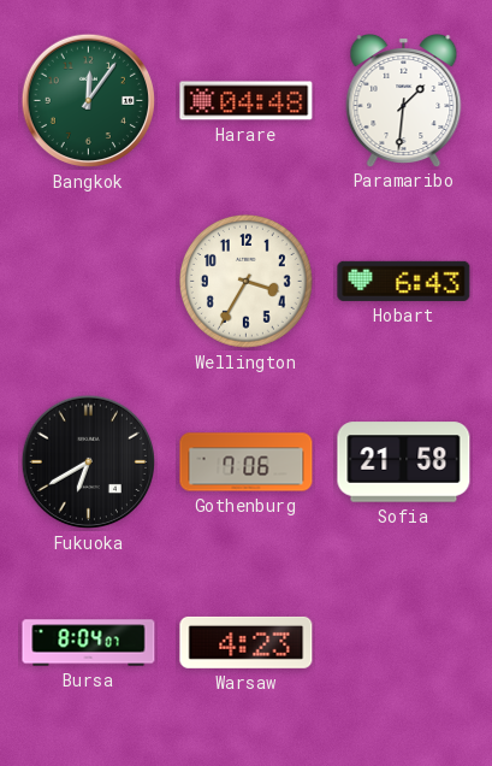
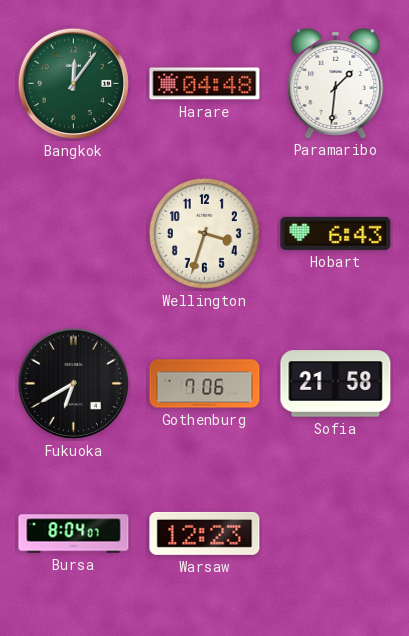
Wellington: 3:35 -> 3:33 (204, 233)
Warsaw: 4:23 -> 12:23 (205, 533)
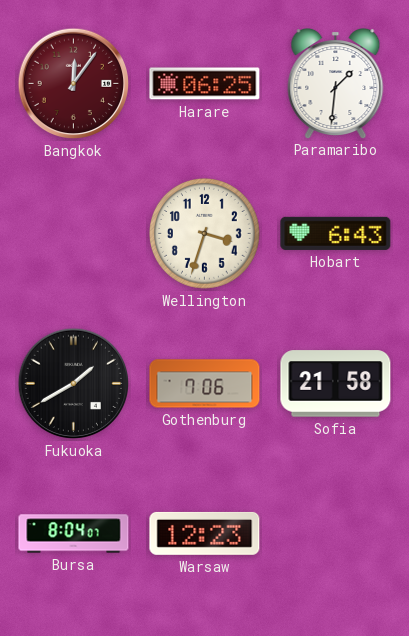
Bangkok dial: green -> burgundy (74, 84)
Harare: 04:48 -> 06:25 (205, 84)
Fukuoka: 6:40 -> 1:40 (74, 384)
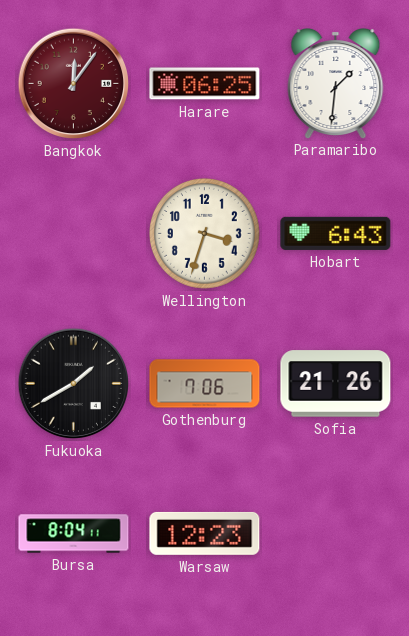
Sofia: 21:58 -> 21:26 (336, 384)
Bursa: 8:04:07 -> 8:04:11 (74, 534)
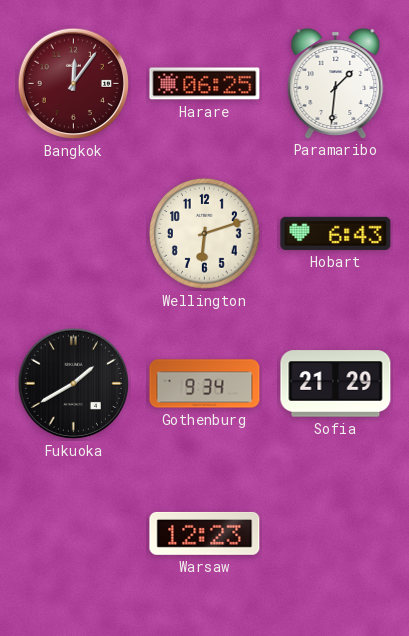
Wellington: 3:33 -> 6:12 (204, 233)
Gothenburg: 7:06 -> 9:34 (205, 384)
Sofia: 21:26 -> 21:29 (336, 384)
Bursa: 8:04 -> none (74, 534)
